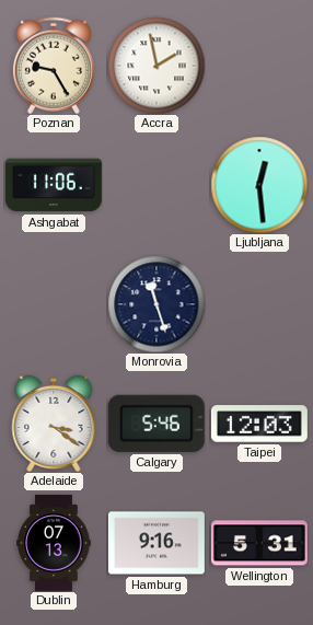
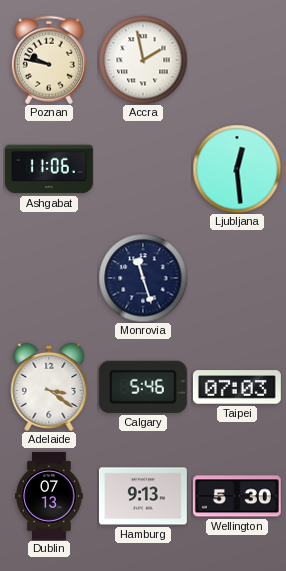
Poznan: 9:25 -> 9:47 (49, 60)
Taipei: 12:03 -> 07:03 (237, 387)
Hamburg: 9:16 -> 9:13 (143, 496)
Wellington: 5:31 -> 5:30 (237, 496)
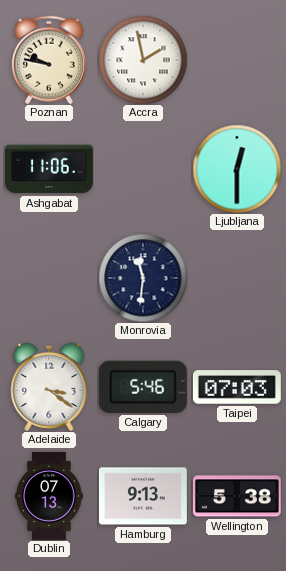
Ljubljana: 12:29 -> 12:30 (237, 169)
Monrovia: 11:27 -> 11:31 (143, 278)
Wellington: 5:30 -> 5:38 (237, 496)
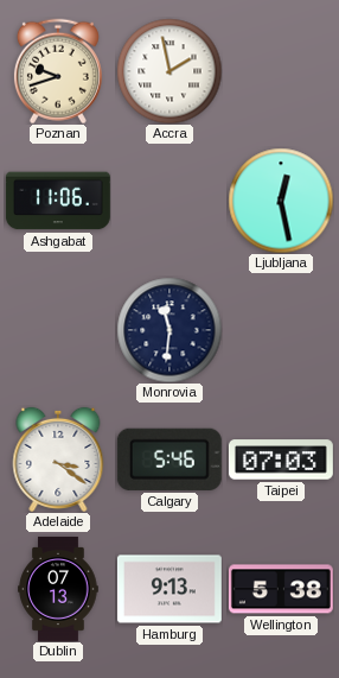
Poznan: 9:47 -> 9:42 (58, 71)
Ljubljana: 12:30 -> 12:28 (281, 201)
